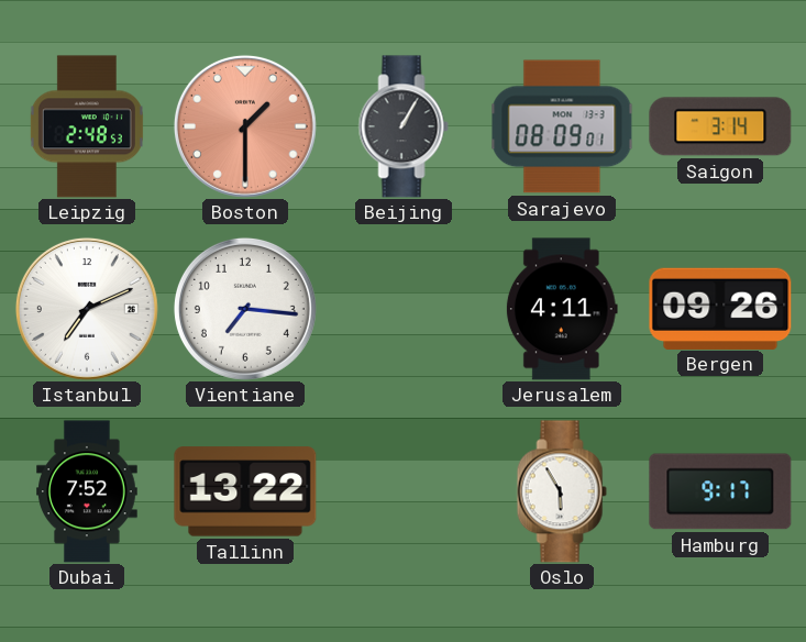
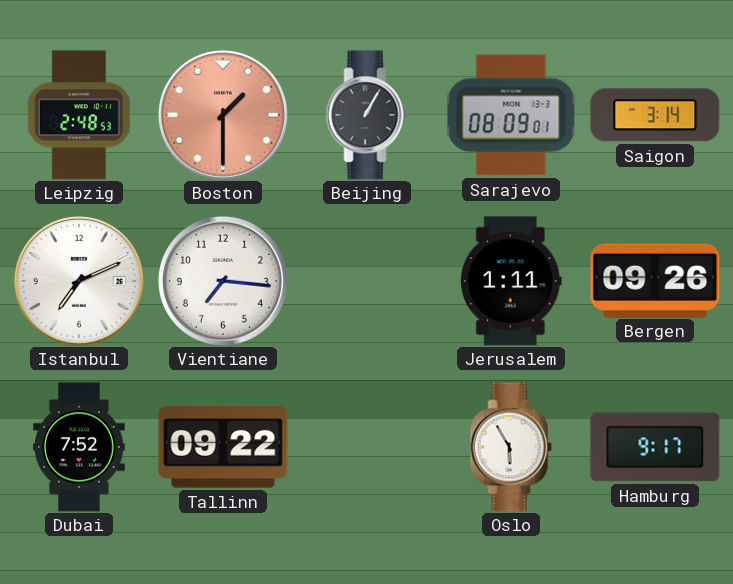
Jerusalem: 4:11 -> 1:11 (511, 281)
Tallinn: 13:22 -> 09:22 (223, 447)
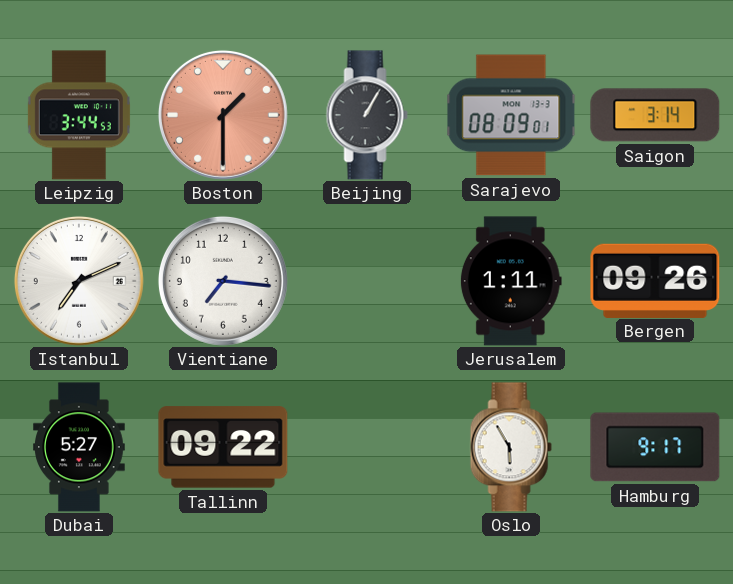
Leipzig: 2:48 -> 3:44 (79, 115)
Dubai: 7:52 -> 5:27 (79, 447)
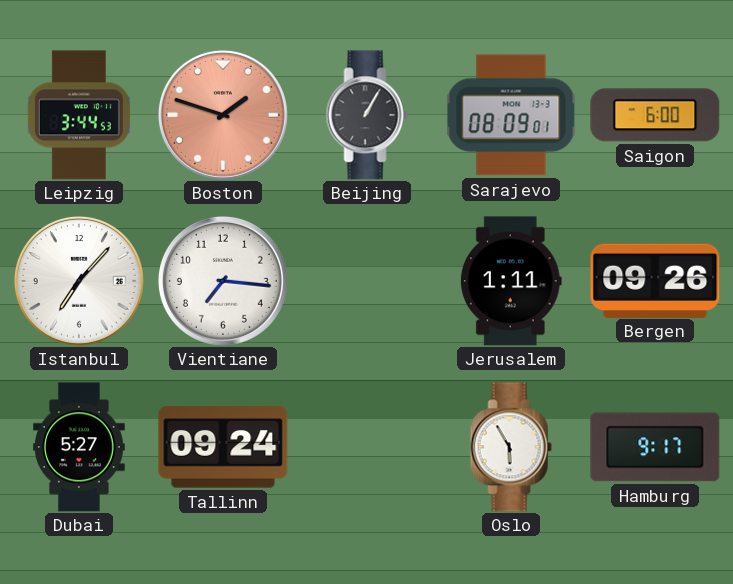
Boston: 1:30 -> 1:48 (223, 115)
Saigon: 3:14 -> 6:00 (655, 115)
Istanbul: 7:11 -> 7:07 (79, 281)
Tallinn: 09:22 -> 09:24 (223, 447)
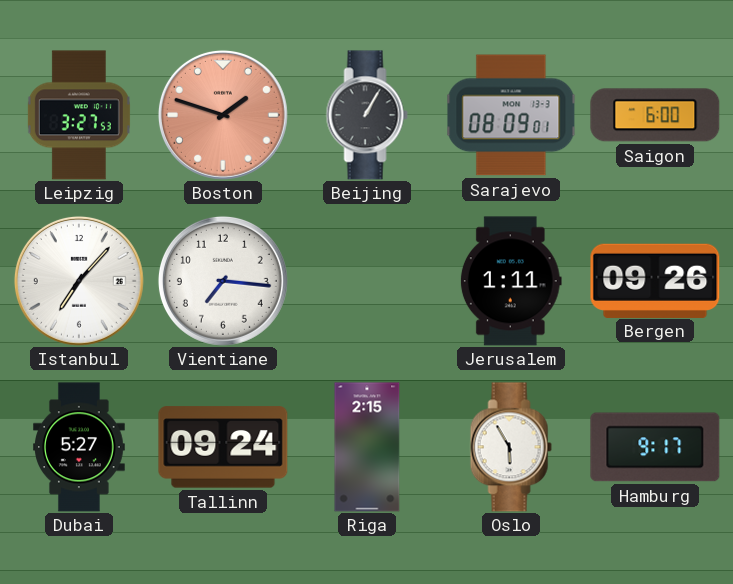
Leipzig: 3:44 -> 3:27 (79, 115)
Riga: none -> 2:15 (367, 447)
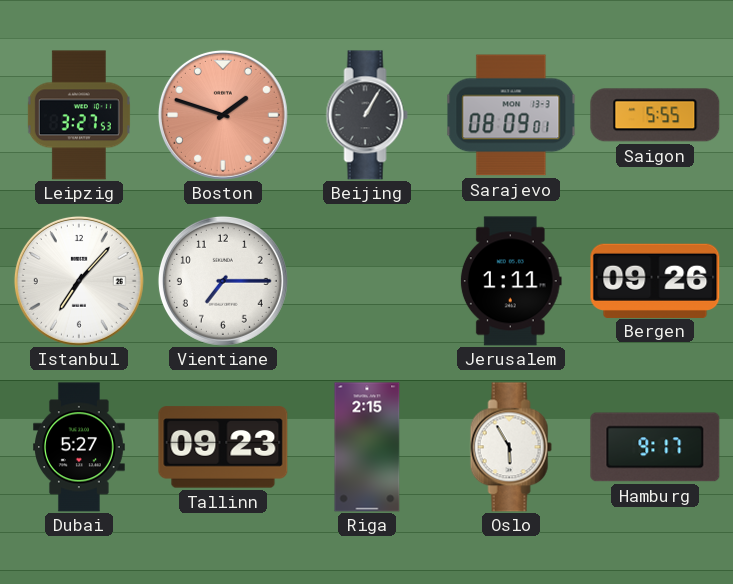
Saigon: 6:00 -> 5:55 (655, 115)
Vientiane: 7:16 -> 7:15 (223, 281)
Tallinn: 09:24 -> 09:23 (223, 447)
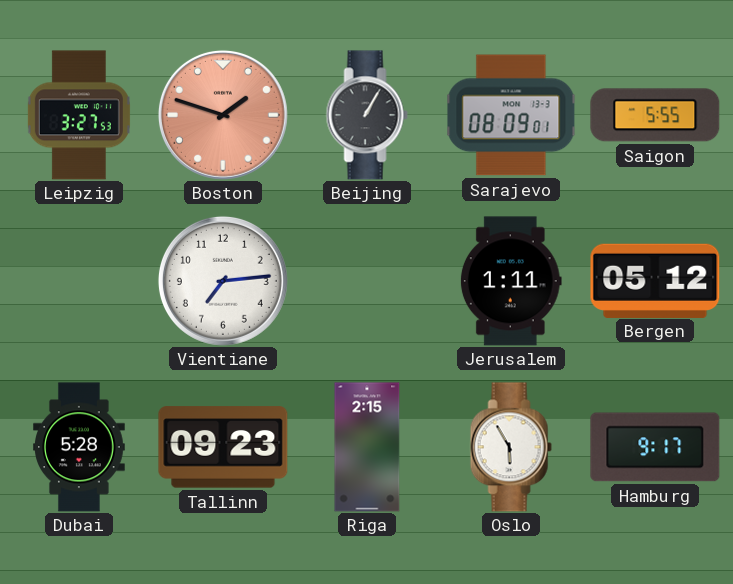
Istanbul: 7:07 -> none (79, 281)
Vientiane: 7:15 -> 7:14 (223, 281)
Bergen: 09:26 -> 05:12 (655, 280)
Dubai: 5:27 -> 5:28 (79, 447)
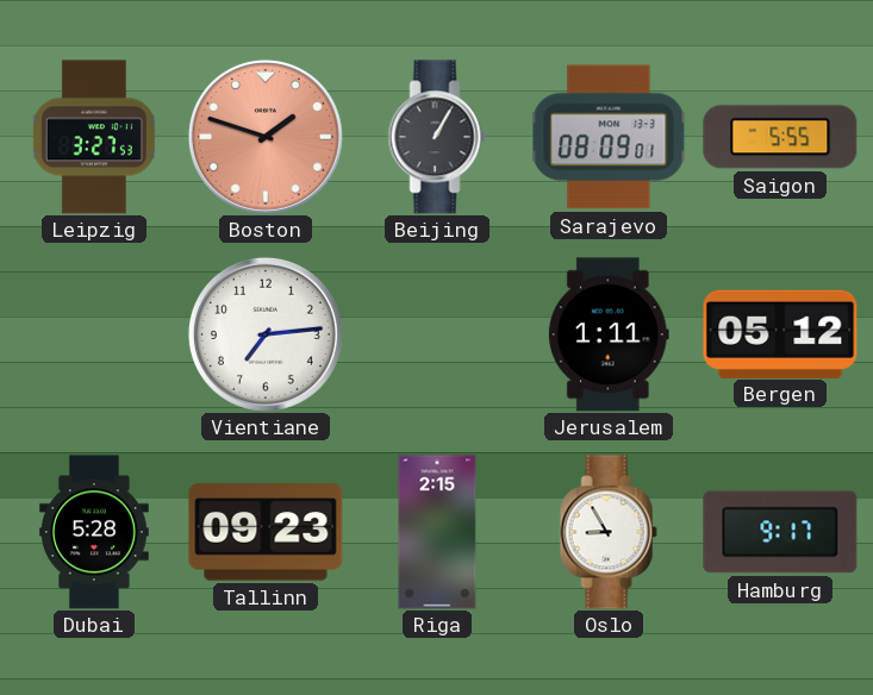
Oslo: 5:55 -> 8:55 (609, 532)
